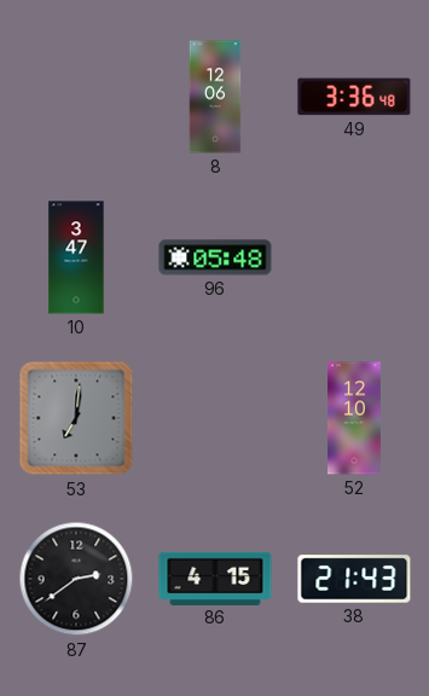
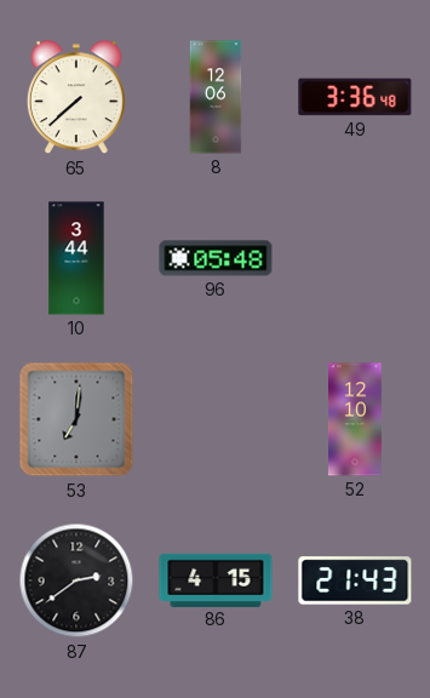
65: none -> 7:38 (76, 98)
10: 3:47 -> 3:44 (76, 258)
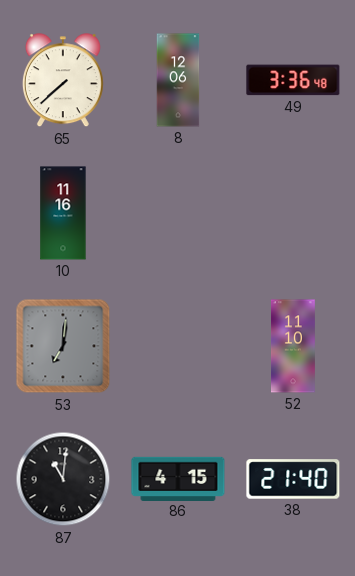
10: 3:44 -> 11:16 (63, 213)
96: 05:48 -> none (216, 258)
52: 12:10 -> 11:10 (294, 346)
87: 2:39 -> 11:01 (63, 479)
38: 21:43 -> 21:40 (293, 479)
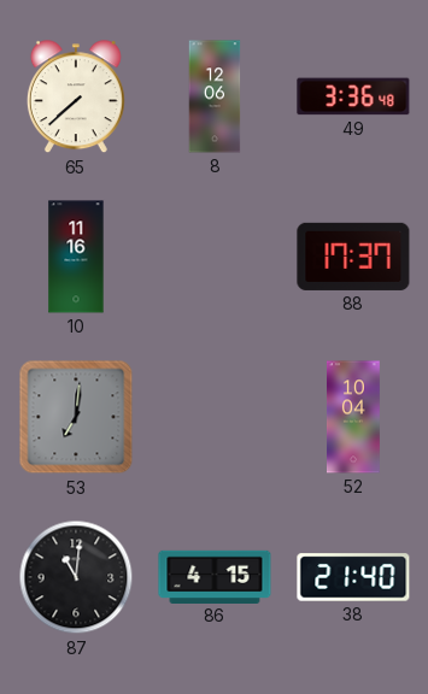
88: none -> 17:37 (353, 257)
52: 11:10 -> 10:04 (354, 417)
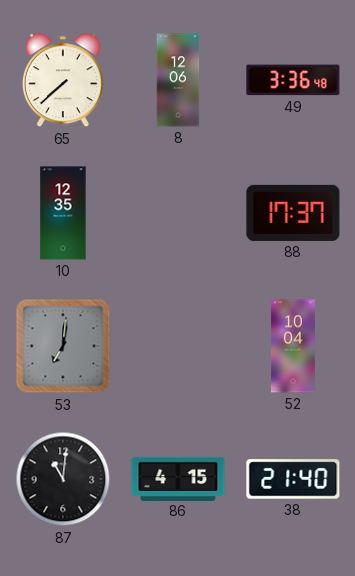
10: 11:16 -> 12:35 (63, 213)
